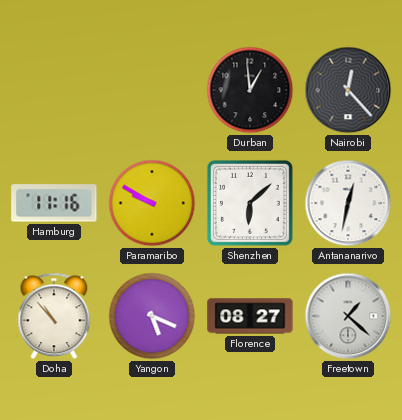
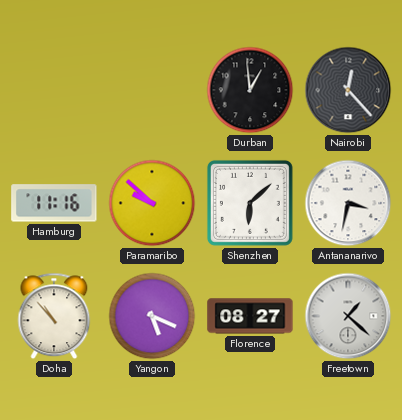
Paramaribo: 9:50 -> 9:52 (152, 203)
Antananarivo: 12:32 -> 3:32 (348, 203)
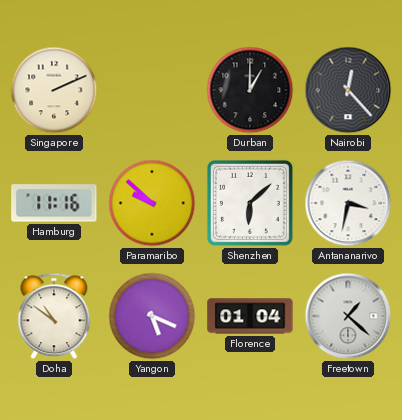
Singapore: none -> 2:11 (54, 90)
Durban: 12:59 -> 1:00 (250, 90)
Doha: 10:53 -> 10:51 (54, 316)
Florence: 08:27 -> 01:04 (250, 316)
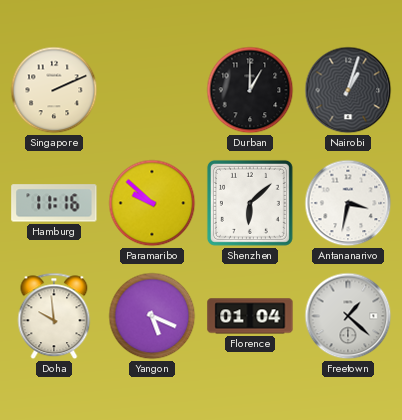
Nairobi: 12:23 -> 1:03 (348, 90)
Doha: 10:51 -> 9:59 (54, 316)
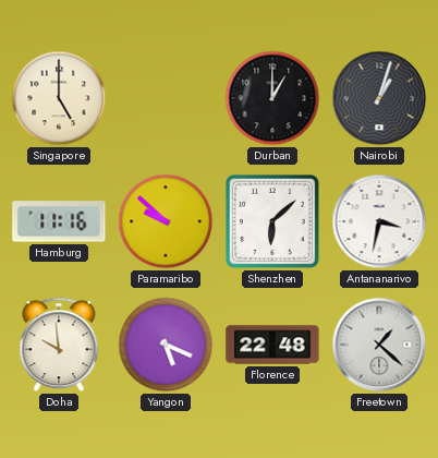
Singapore: 2:11 -> 5:00 (59, 98)
Florence: 01:04 -> 22:48 (272, 345)
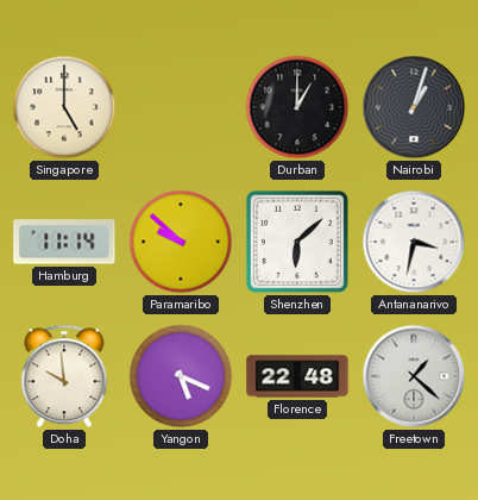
Hamburg: 11:16 -> 11:14 (64, 242)
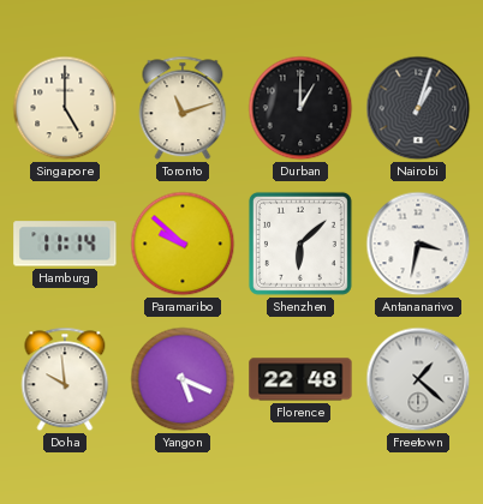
Toronto: none -> 11:12 (183, 108)
